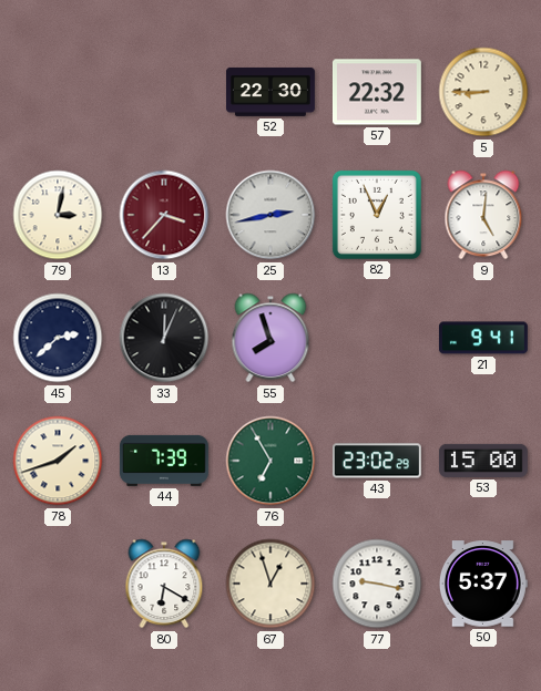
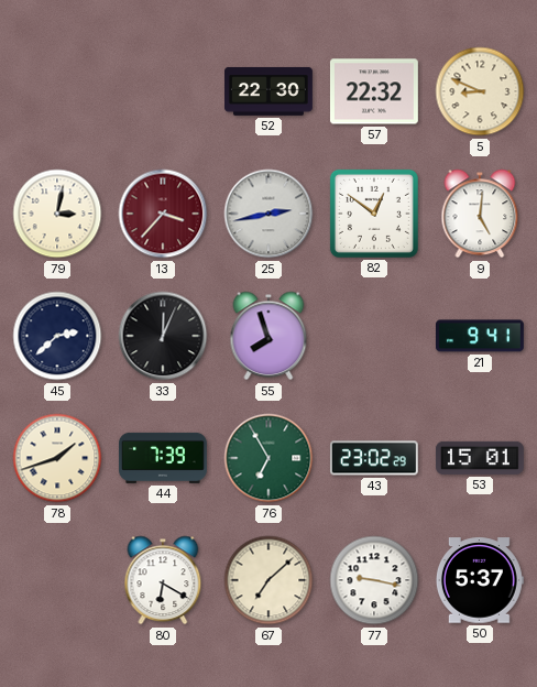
5: 8:45 -> 8:49 (480, 91)
82: 12:56 -> 12:51 (374, 214)
53: 15:00 -> 15:01 (480, 458)
67: 12:57 -> 7:08 (268, 580)
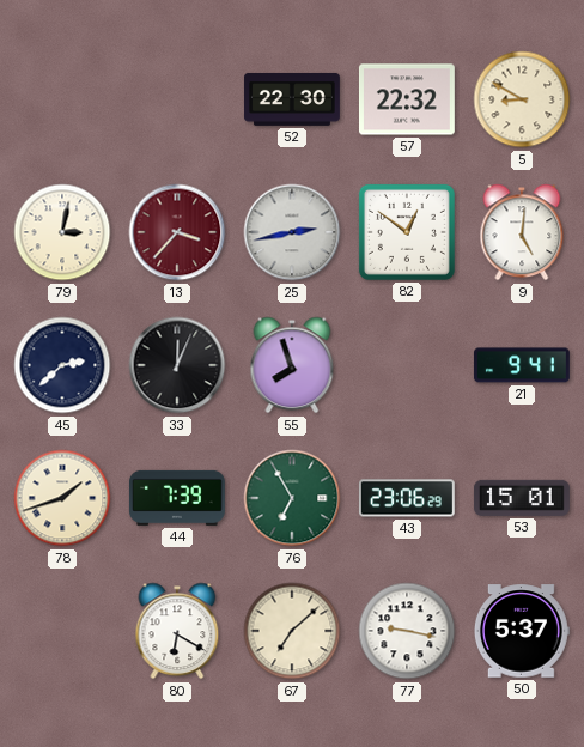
5: 8:49 -> 8:50 (522, 99)
43: 23:02 -> 23:06 (407, 498)
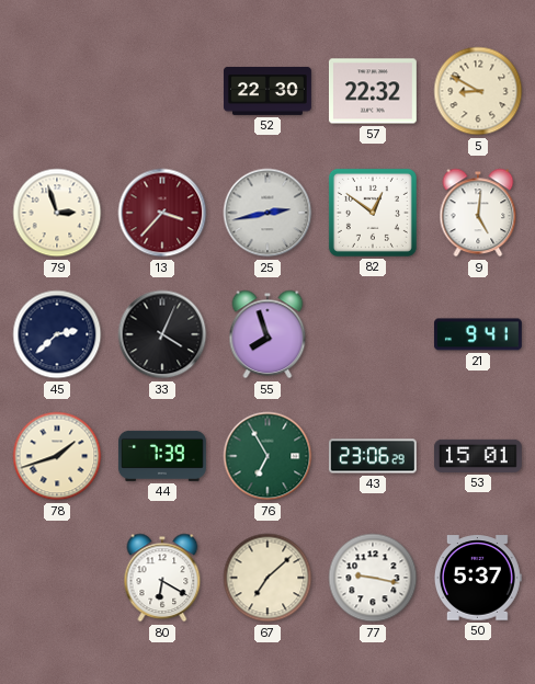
79: 3:02 -> 2:57 (57, 213)
33: 12:04 -> 4:04 (162, 334)
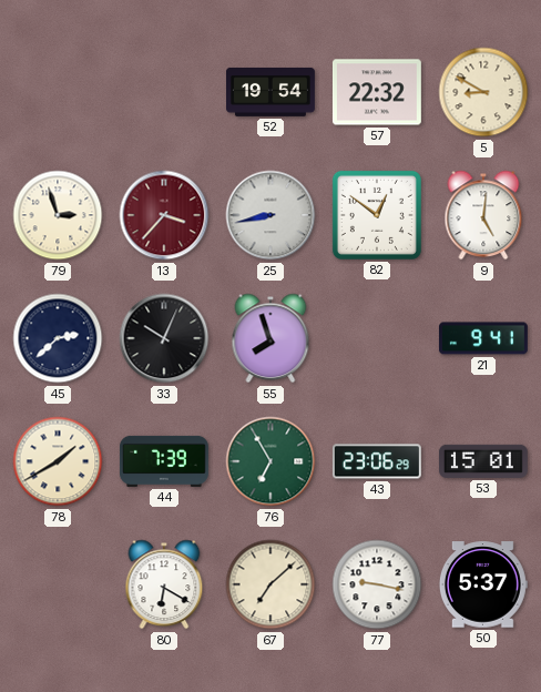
52: 22:30 -> 19:54 (272, 92)
25: 2:43 -> 8:43 (270, 215)
33: 4:04 -> 10:04 (164, 338)
78: 1:42 -> 1:40 (58, 461)
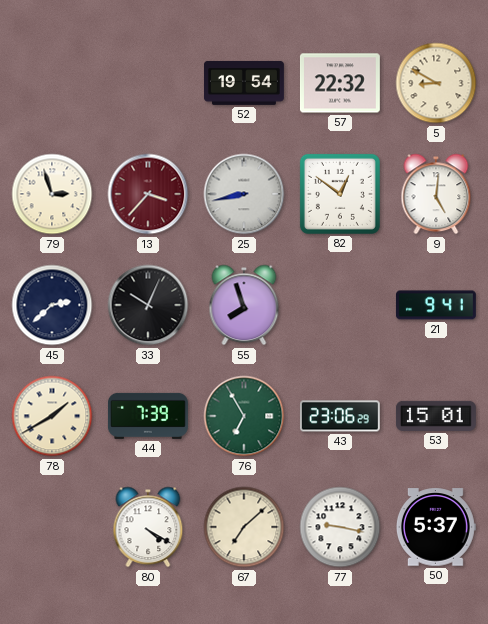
80: 6:20 -> 4:20 (148, 527)
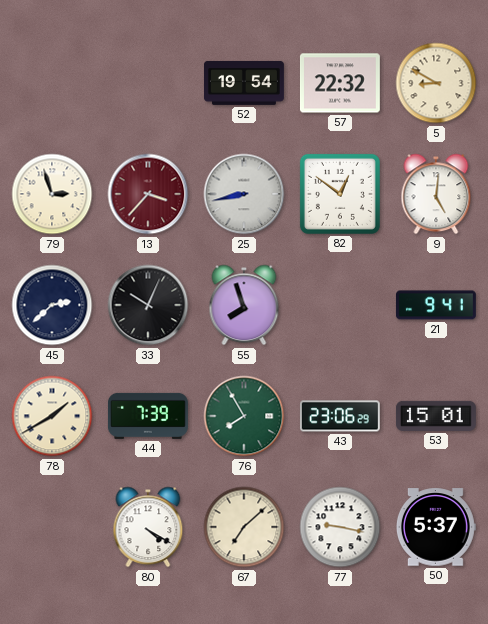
76: 6:55 -> 7:55 (244, 416)
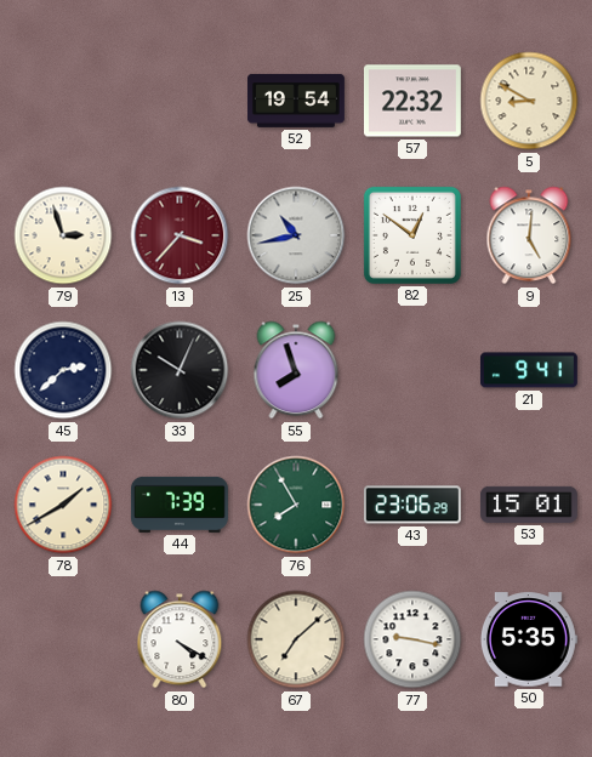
25: 8:43 -> 10:43 (296, 235)
50: 5:37 -> 5:35 (529, 639)
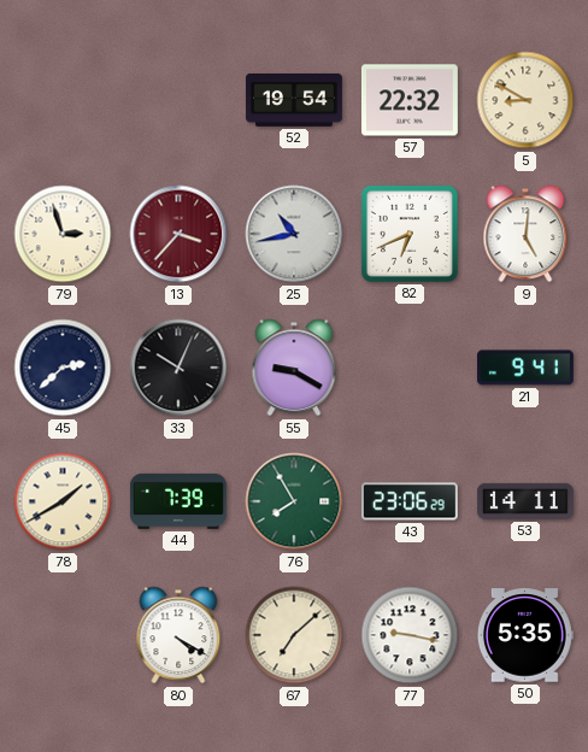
82: 12:51 -> 6:41 (410, 234)
55: 7:57 -> 9:20 (294, 368)
53: 15:01 -> 14:11 (525, 501)
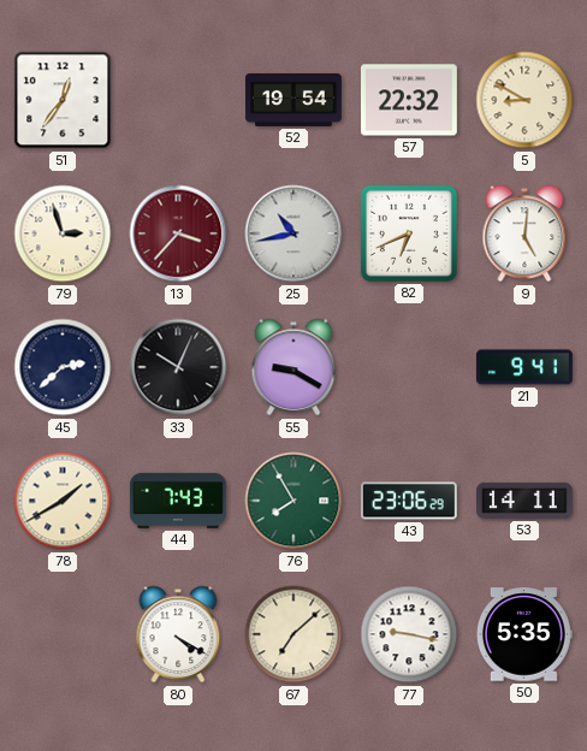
51: none -> 12:36 (63, 100)
44: 7:39 -> 7:43 (178, 501)
